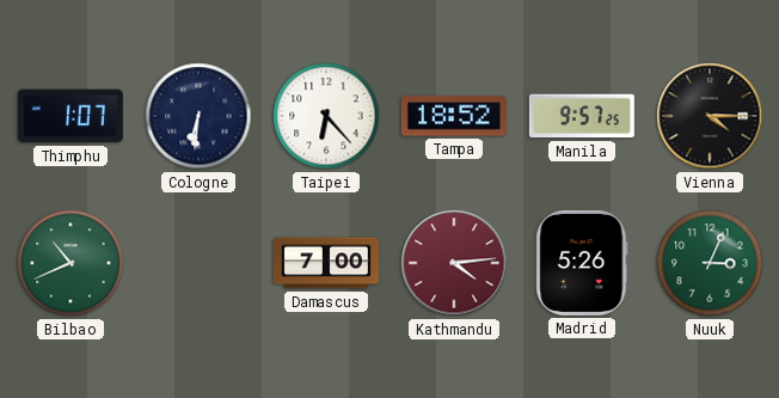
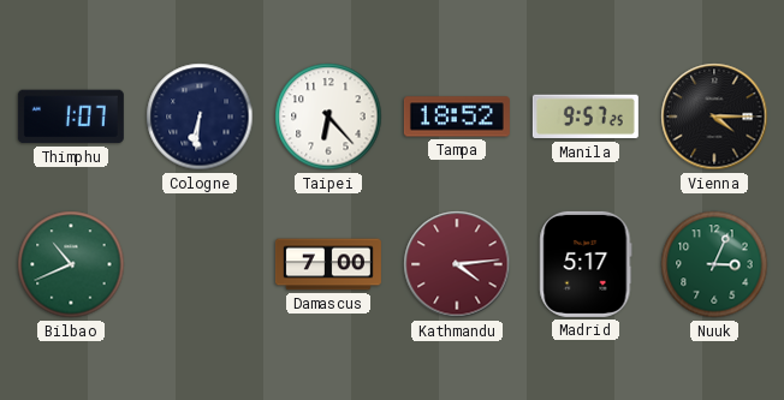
Madrid: 5:26 -> 5:17 (586, 264)
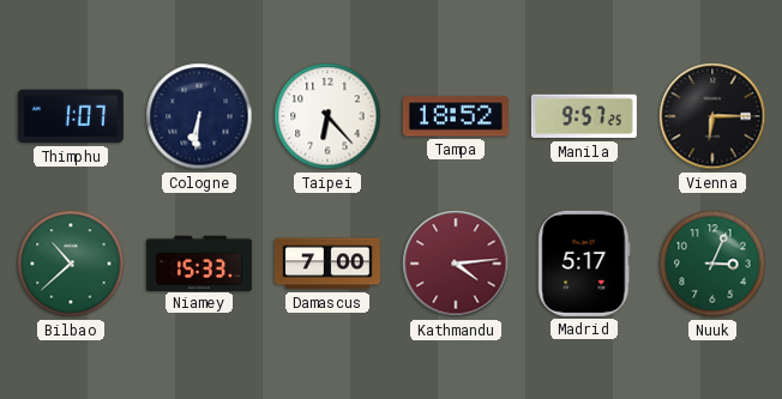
Vienna: 4:15 -> 6:15 (712, 116)
Bilbao: 10:41 -> 10:38 (71, 264)
Niamey: none -> 15:33 (199, 262)
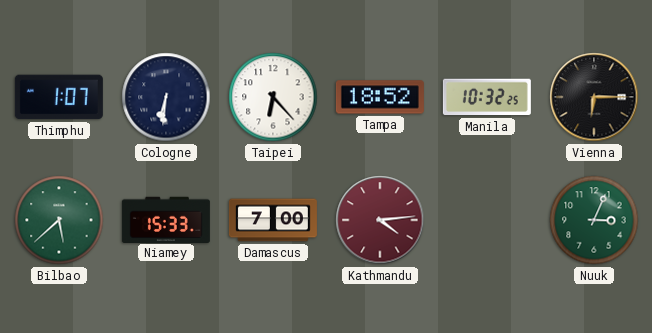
Manila: 9:57 -> 10:32 (487, 97)
Bilbao: 10:38 -> 5:38 (59, 220)
Madrid: 5:17 -> none (584, 264)
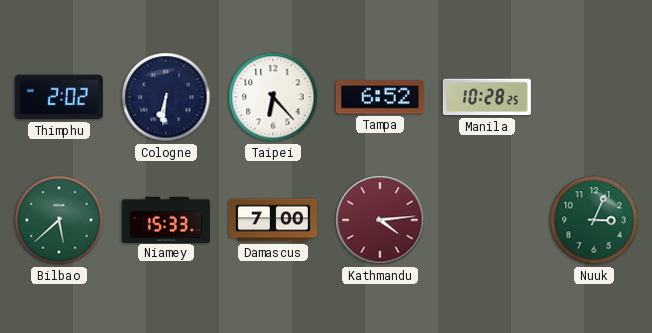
Thimphu: 1:07 -> 2:02 (59, 97)
Tampa: 18:52 -> 6:52 (380, 97)
Manila: 10:32 -> 10:28 (487, 97)
Vienna: 6:15 -> none (594, 97)
